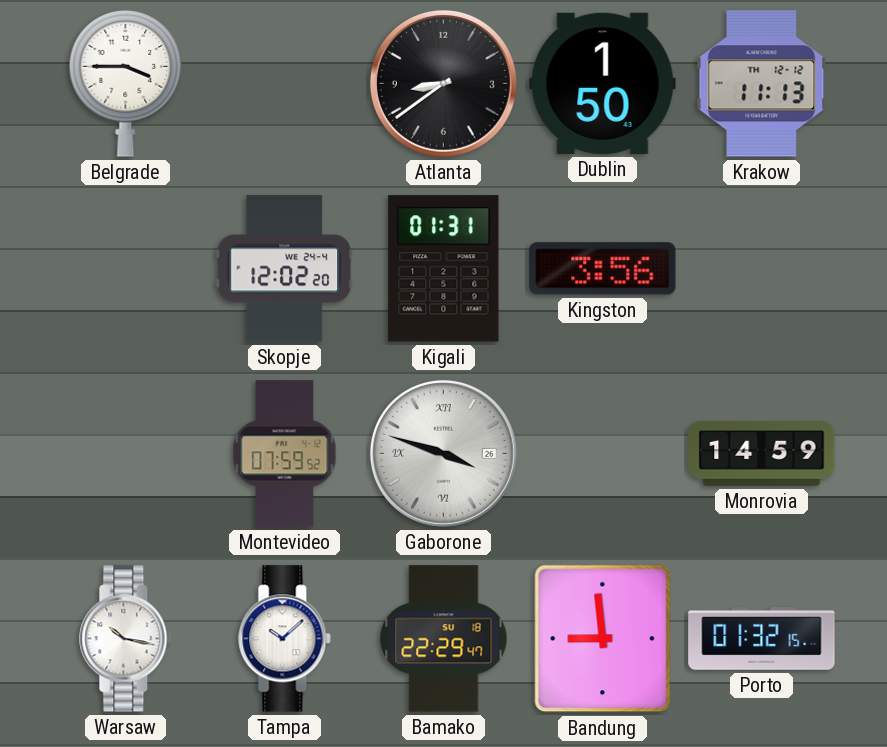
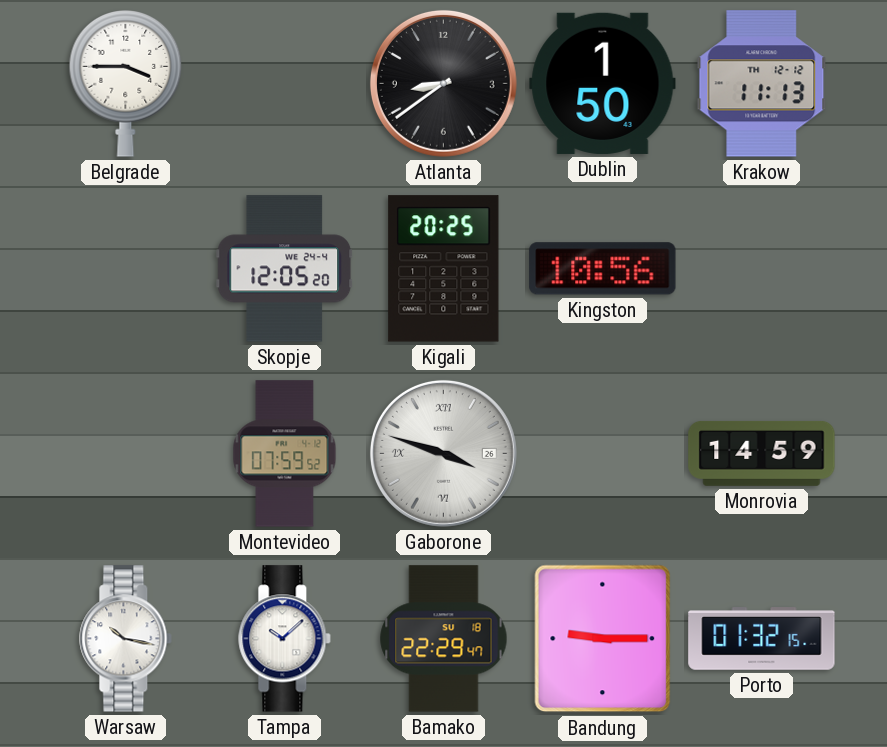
Skopje: 12:02 -> 12:05 (285, 269)
Kigali: 01:31 -> 20:25 (444, 269)
Kingston: 3:56 -> 10:56 (603, 269)
Bandung: 8:59 -> 9:15 (603, 639)
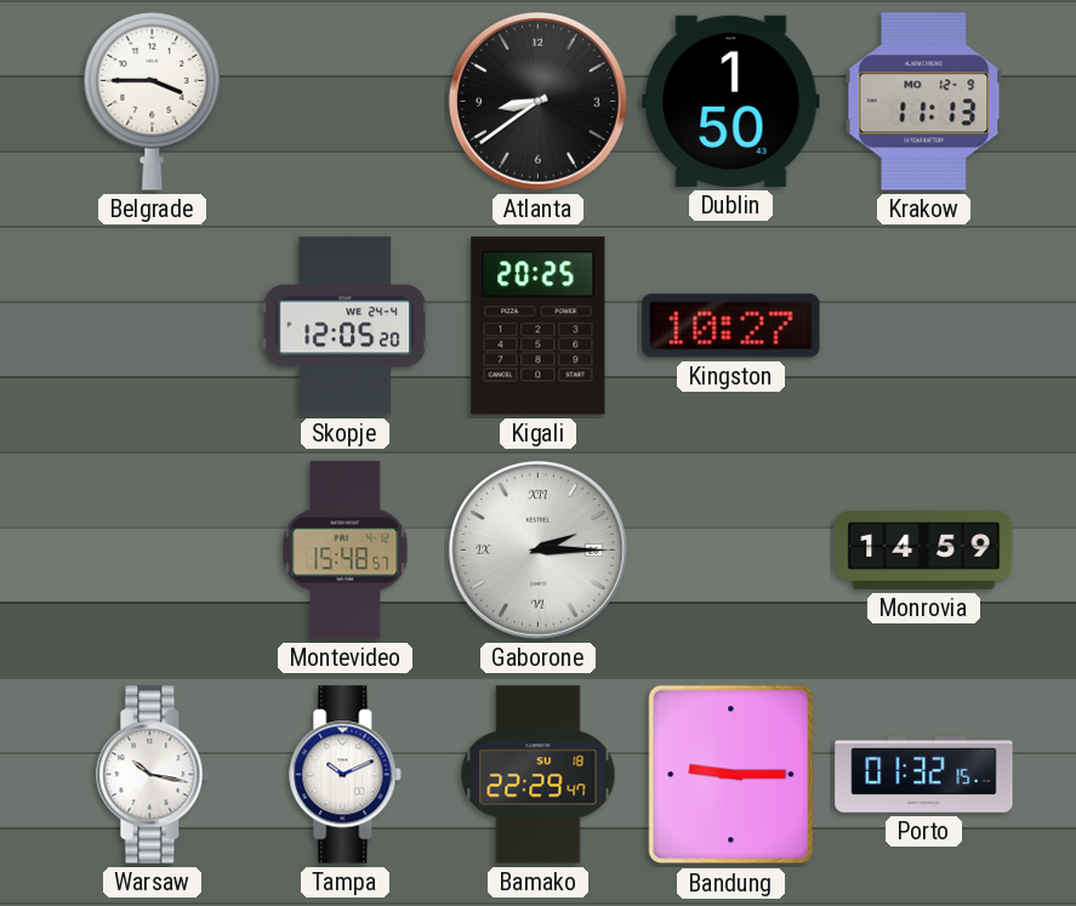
Krakow date: TH 12-12 -> MO 12-9 (924, 102)
Kingston: 10:56 -> 10:27 (731, 326)
Montevideo: 07:59 -> 15:48 (346, 551)
Gaborone: 3:48 -> 2:15 (537, 549)
Tampa: 10:08 -> 10:11 (346, 775)
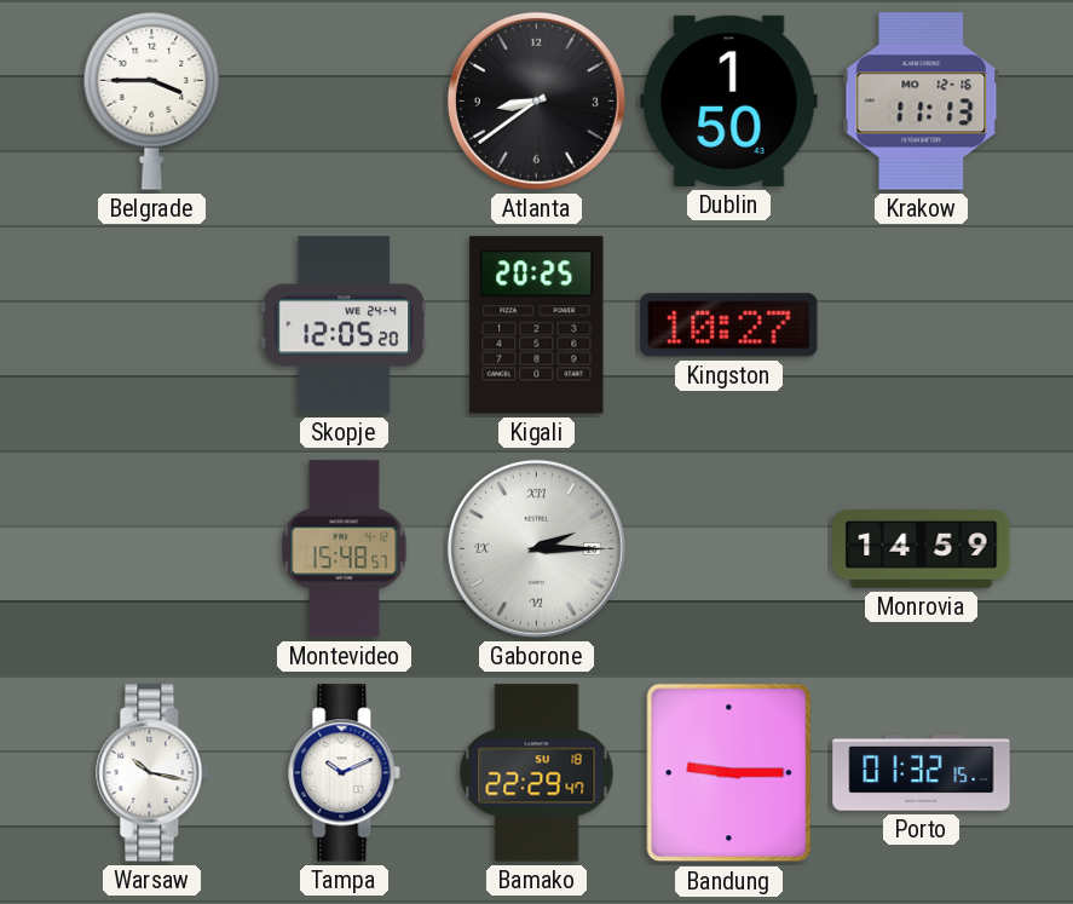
Krakow date: MO 12-9 -> MO 12-16 (922, 102)
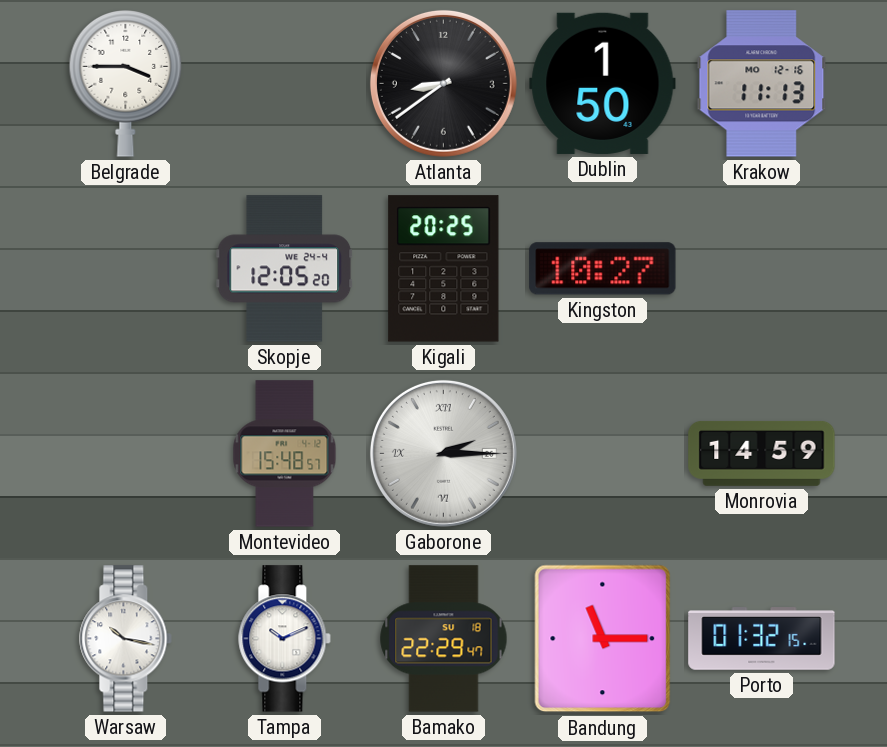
Bandung: 9:15 -> 11:15 (603, 639)
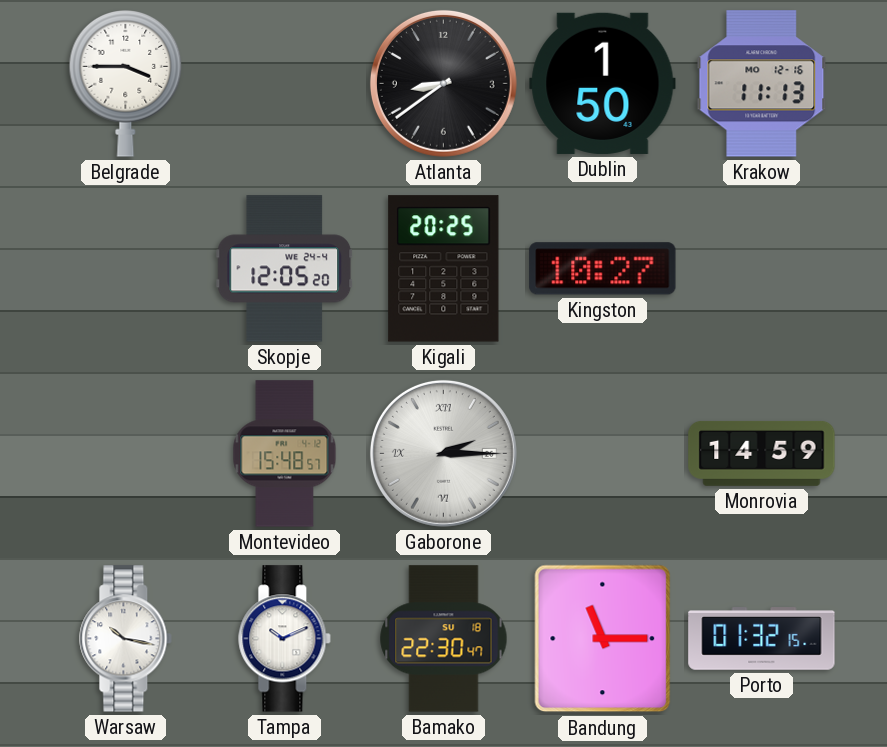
Bamako: 22:29 -> 22:30 (444, 639)
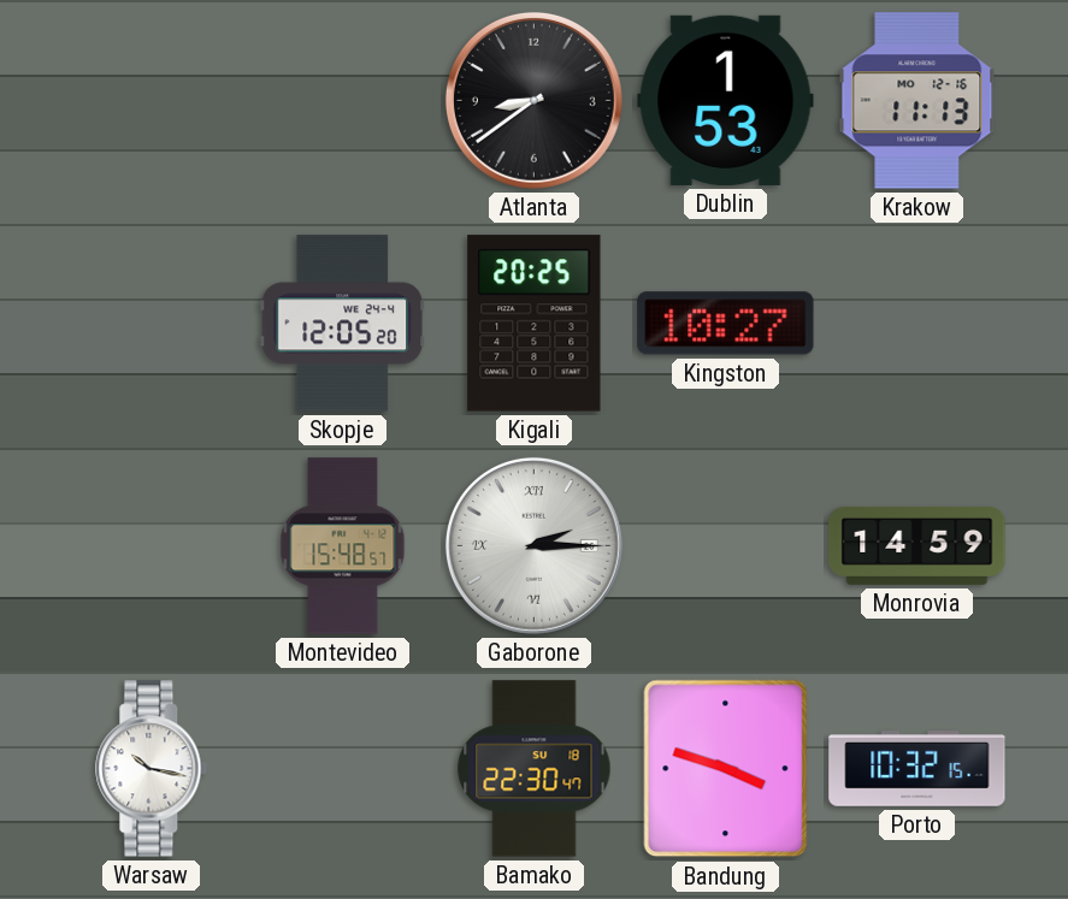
Belgrade: 3:45 -> none (126, 84)
Dublin: 1:50 -> 1:53 (726, 100)
Tampa: 10:11 -> none (285, 639)
Bandung: 11:15 -> 3:48 (726, 769)
Porto: 01:32 -> 10:32 (917, 769)
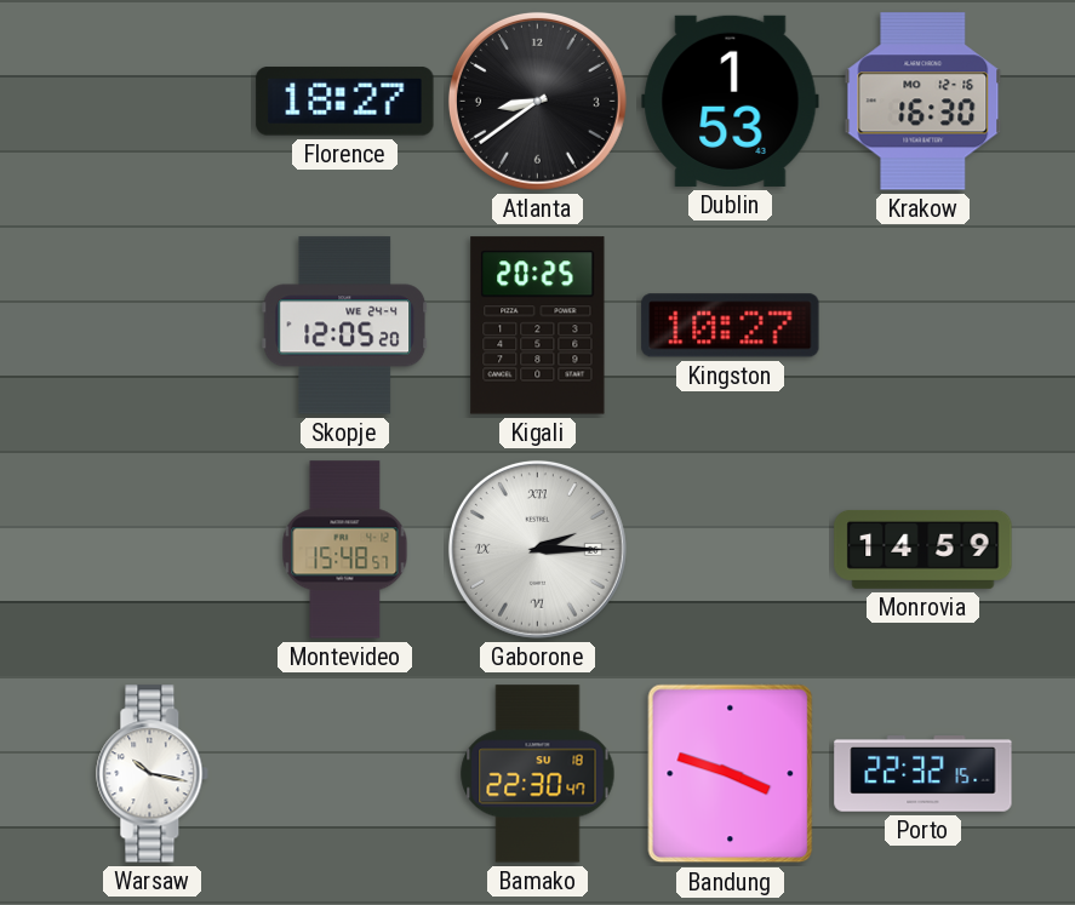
Florence: none -> 18:27 (345, 102)
Krakow: 11:13 -> 16:30 (924, 102)
Porto: 10:32 -> 22:32 (924, 774)
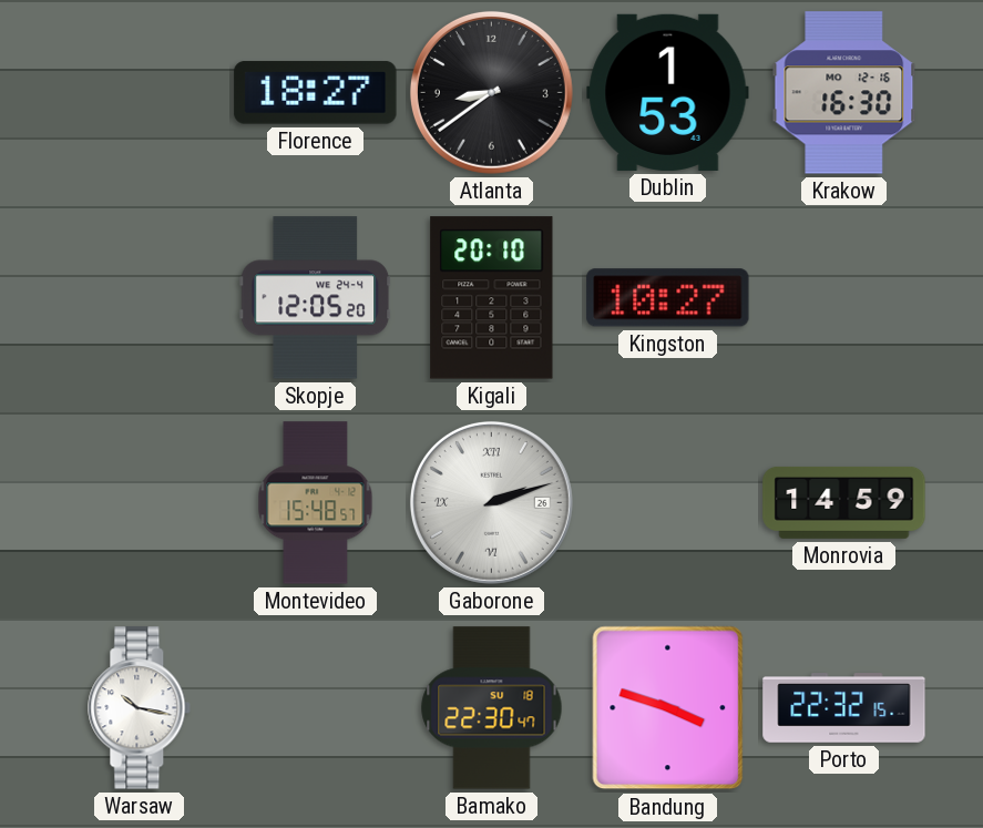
Kigali: 20:25 -> 20:10 (492, 298)
Gaborone: 2:15 -> 2:12 (491, 502)
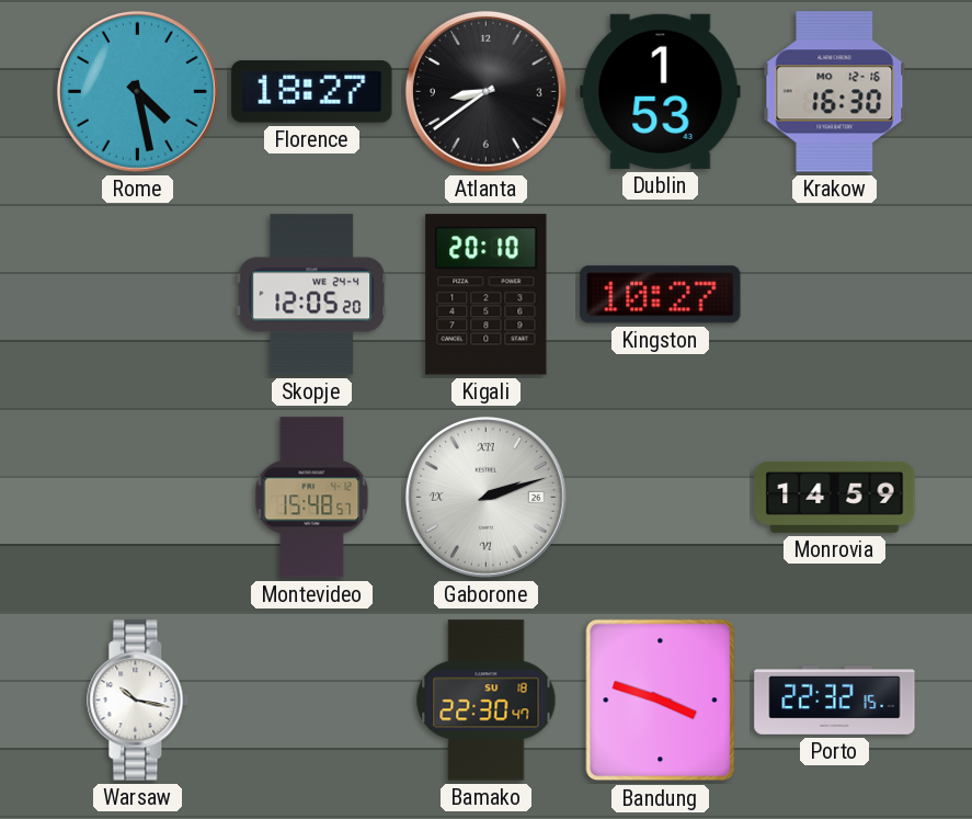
Rome: none -> 4:28 (137, 91)
